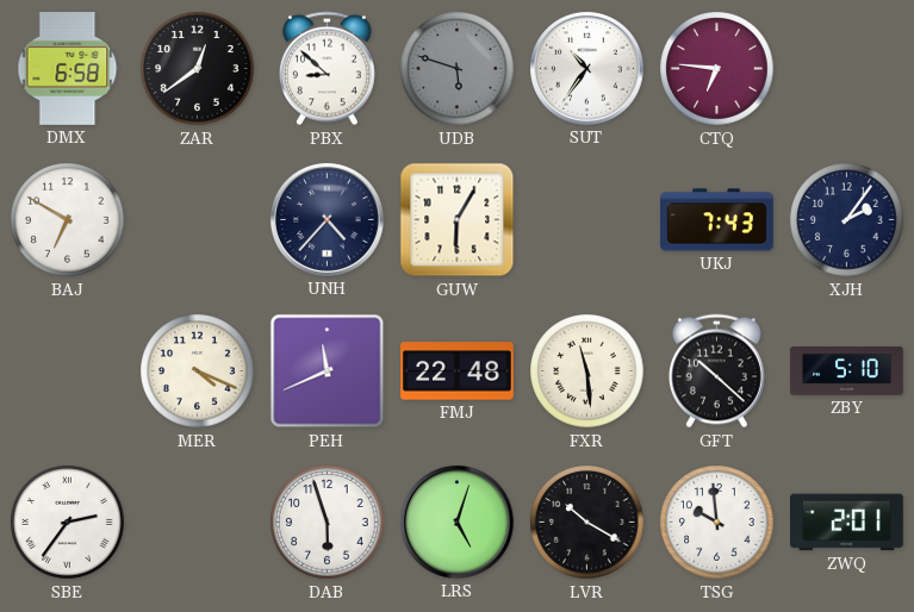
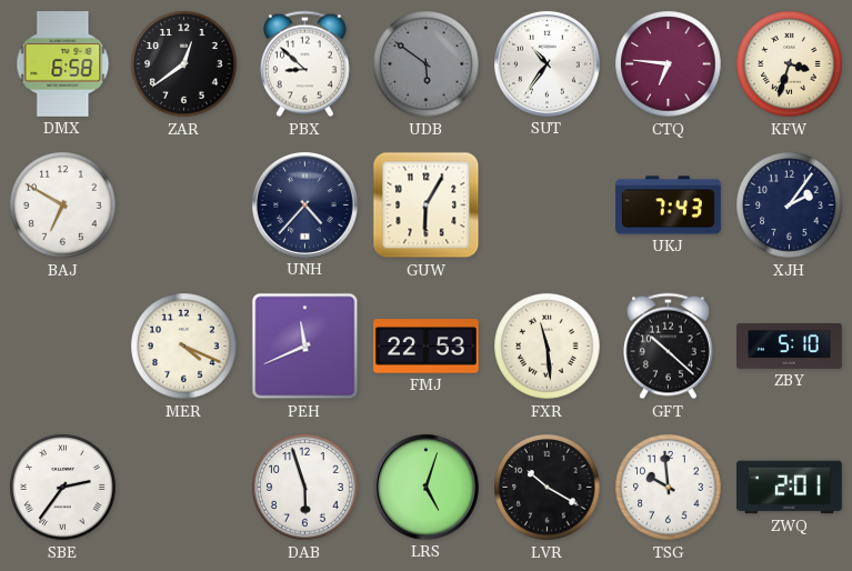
UDB: 5:48 -> 5:51 (427, 64)
KFW: none -> 3:33 (790, 64)
FMJ: 22:48 -> 22:53 (427, 347)
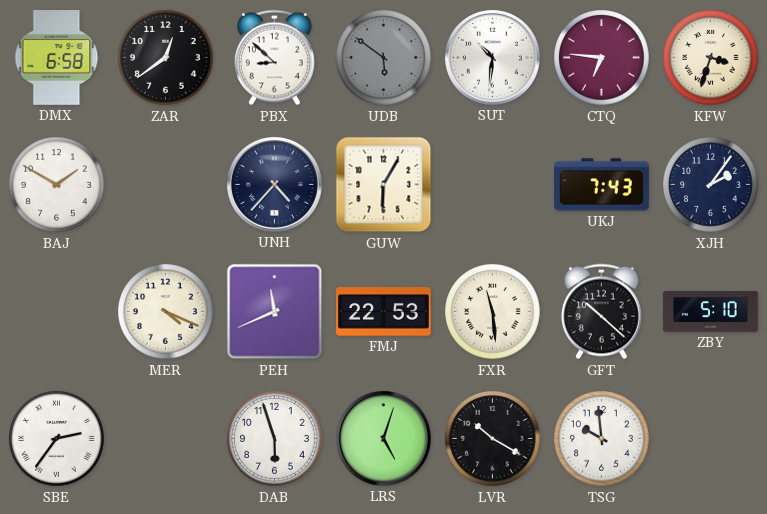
SUT: 10:36 -> 10:31 (492, 57)
BAJ: 6:50 -> 1:50 (57, 185)
ZWQ: 2:01 -> none (790, 488)
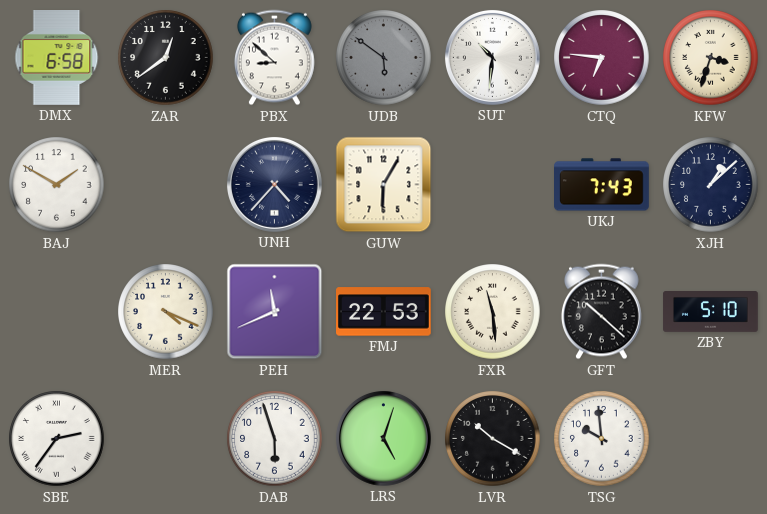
XJH: 2:06 -> 1:08 (711, 185)
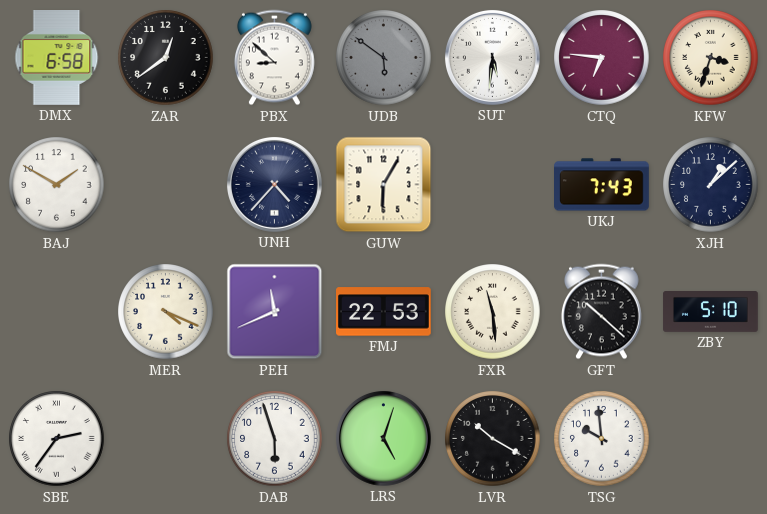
SUT: 10:31 -> 5:31 (492, 57)
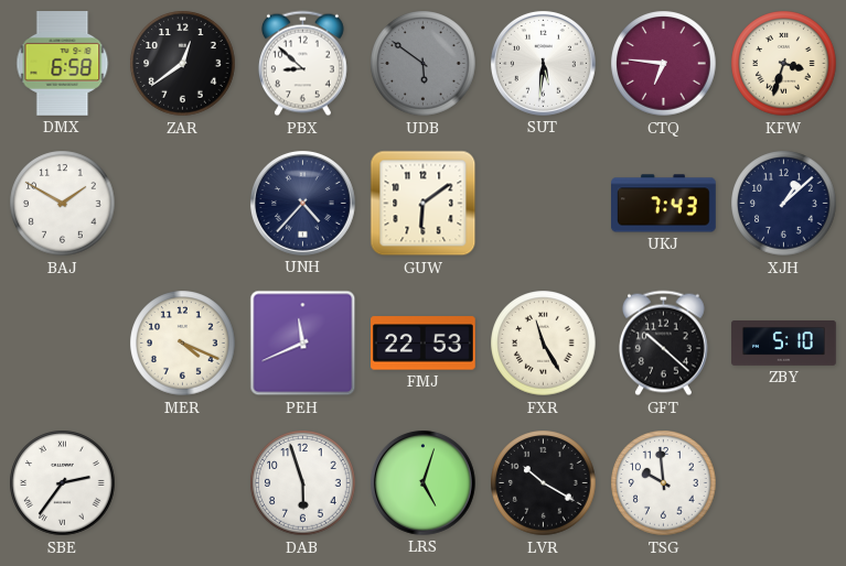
GUW: 6:05 -> 6:09 (424, 204)
FXR: 11:29 -> 11:25 (544, 344)
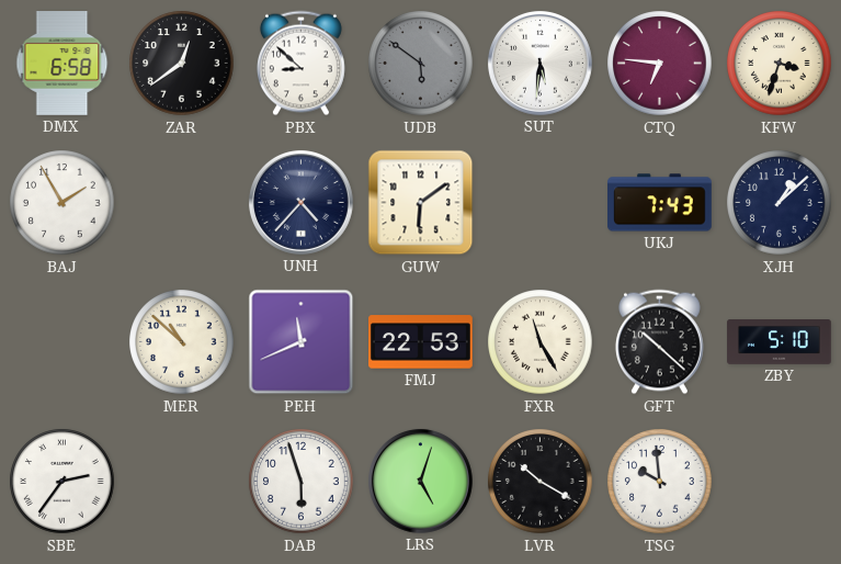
BAJ: 1:50 -> 1:55 (62, 203)
MER: 4:19 -> 10:52 (182, 342)
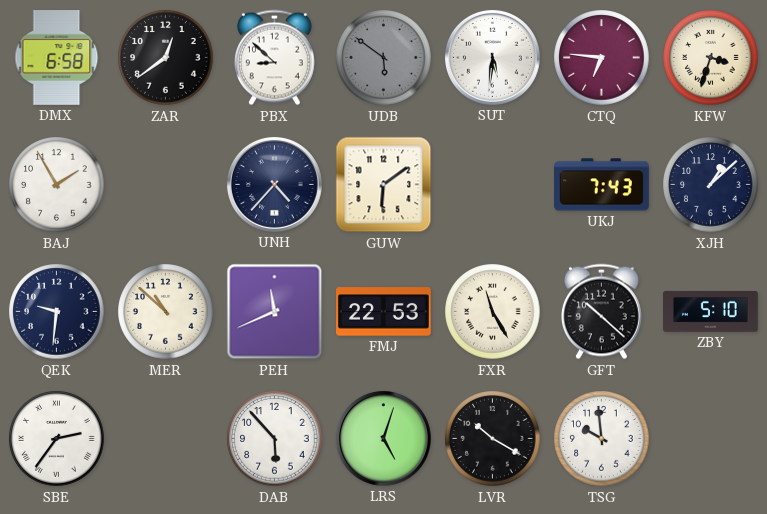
QEK: none -> 9:31 (57, 312)
DAB: 5:57 -> 5:53 (275, 439)
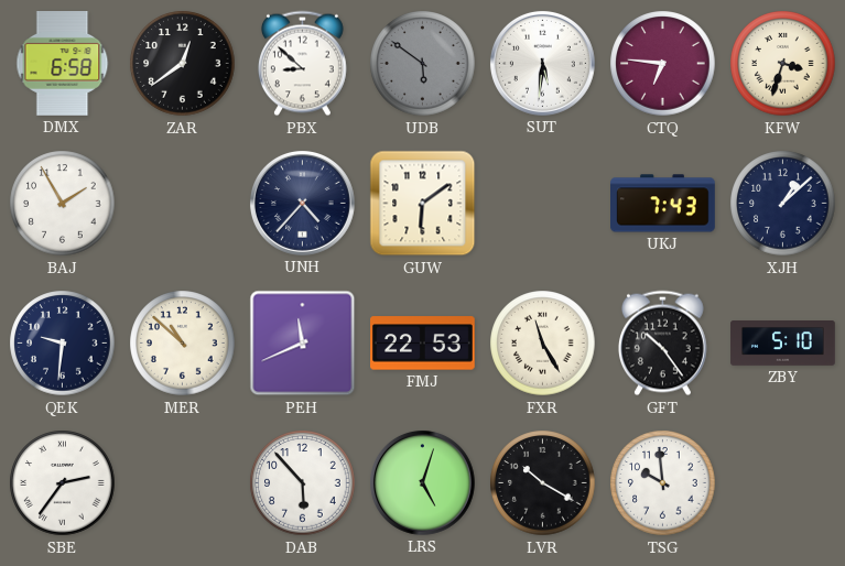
GFT: 10:22 -> 10:24 (662, 344)
